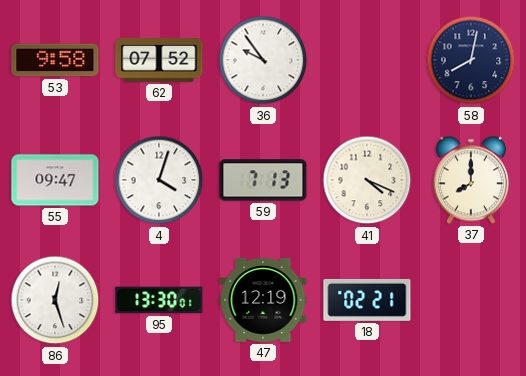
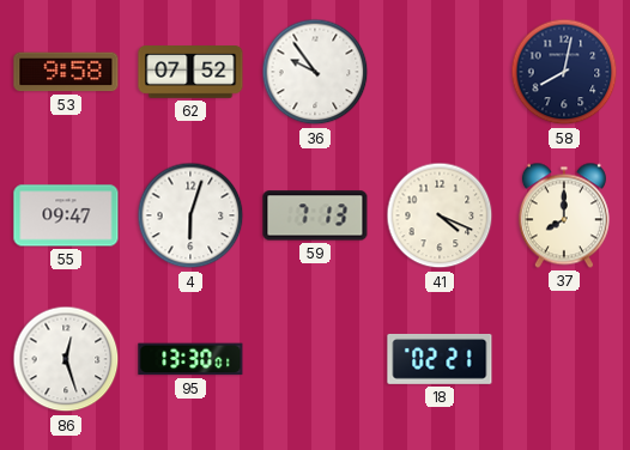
4: 4:03 -> 6:03 (190, 215)
47: 12:19 -> none (263, 300)
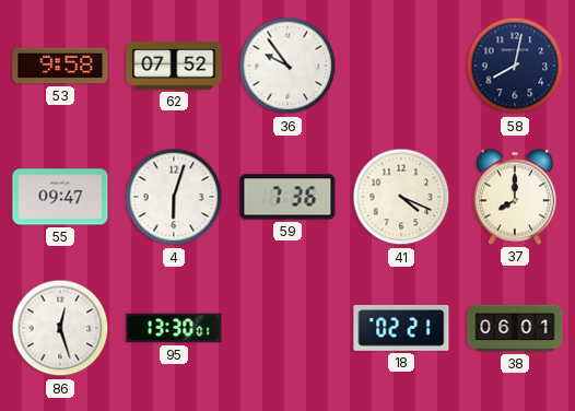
59: 7:13 -> 7:36 (287, 197)
38: none -> 06:01 (515, 328)
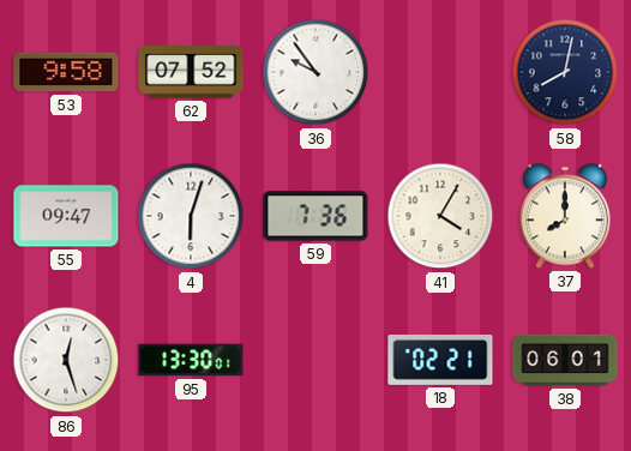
41: 4:19 -> 4:05 (440, 216)
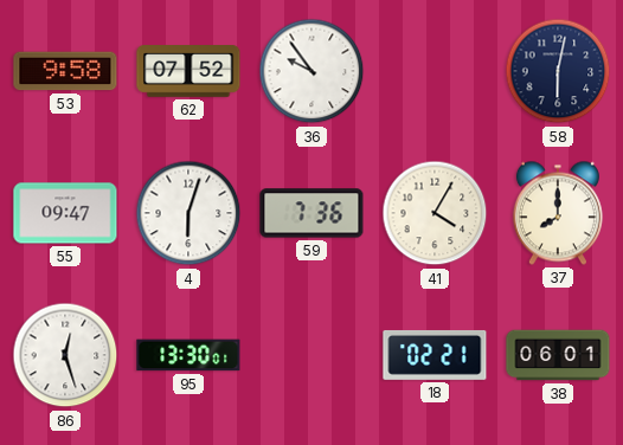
58: 8:02 -> 6:02 (558, 71)
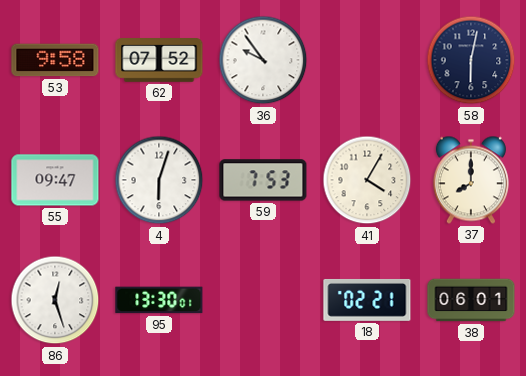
59: 7:36 -> 7:53 (263, 180)
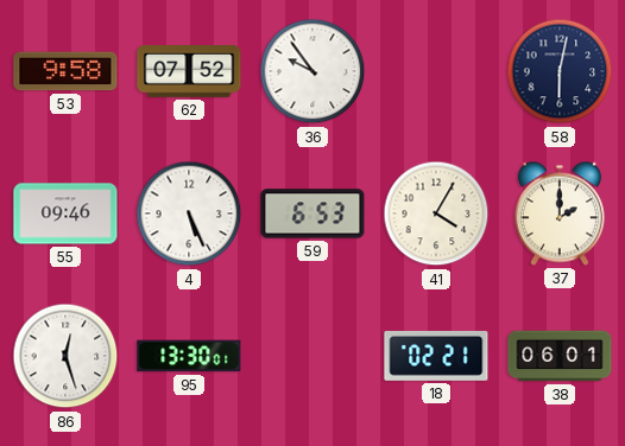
55: 09:47 -> 09:46 (65, 214)
4: 6:03 -> 5:26 (189, 214)
59: 7:53 -> 6:53 (312, 214)
37: 8:00 -> 2:00 (560, 214)
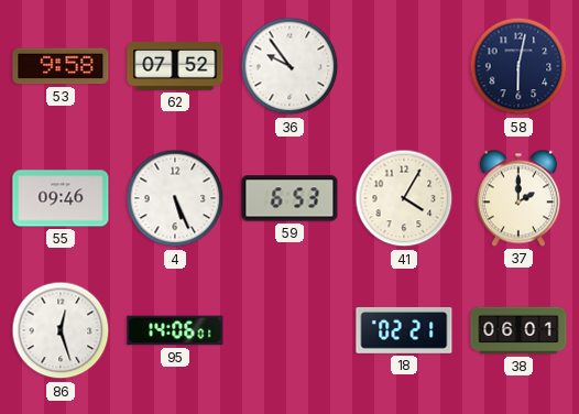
95: 13:30 -> 14:06 (175, 330)
